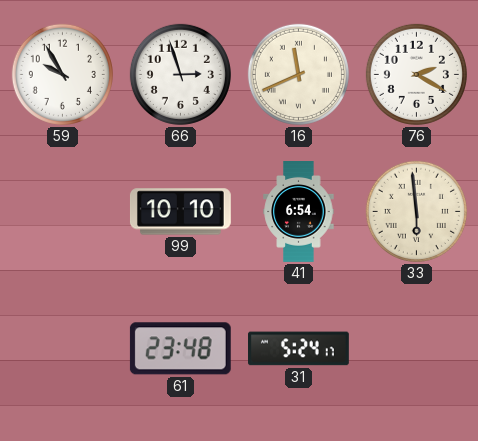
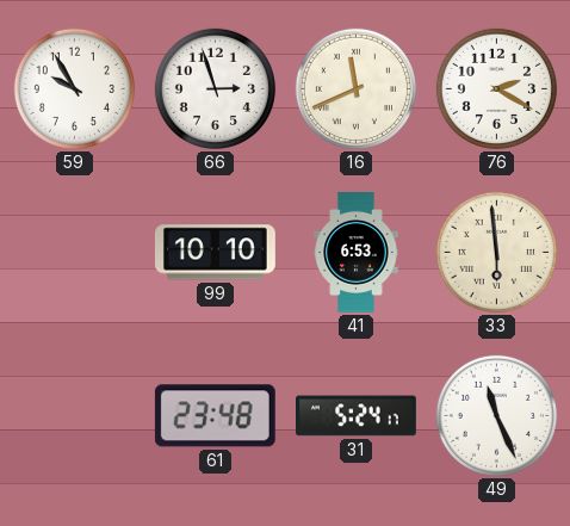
41: 6:54 -> 6:53 (357, 253)
49: none -> 11:26 (496, 415)
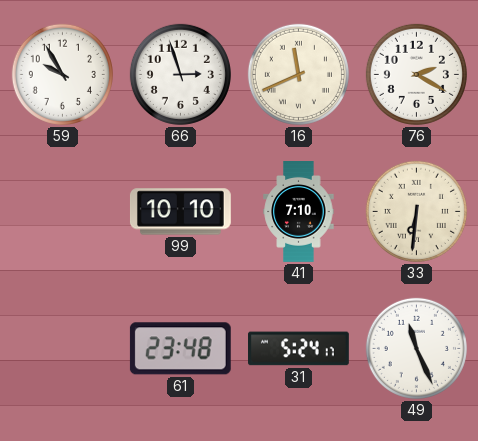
41: 6:53 -> 7:10 (299, 212)
33: 5:59 -> 6:31 (416, 211)
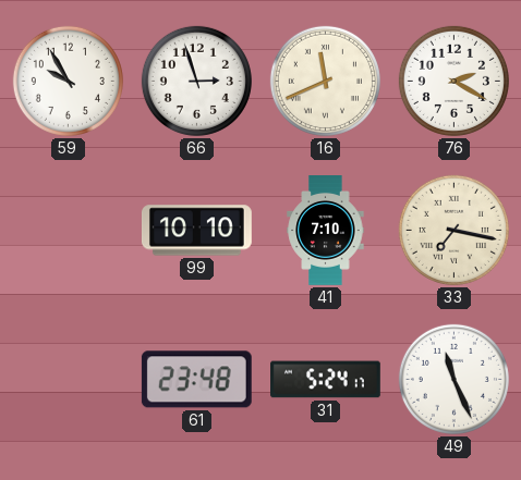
33: 6:31 -> 7:17 (453, 230)
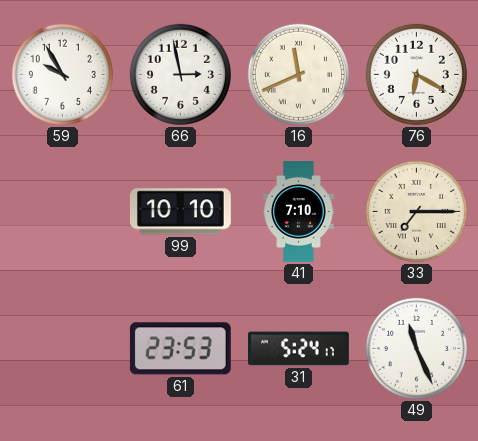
66: 2:57 -> 2:58 (180, 74)
76: 2:20 -> 6:20 (416, 74)
33: 7:17 -> 7:15 (416, 211)
61: 23:48 -> 23:53 (180, 349)
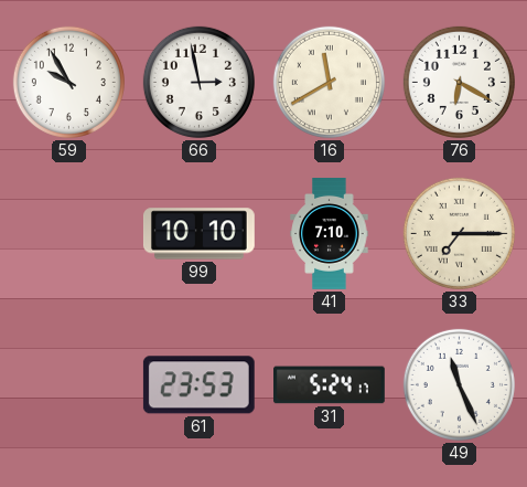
16: 11:41 -> 11:40 (329, 82)
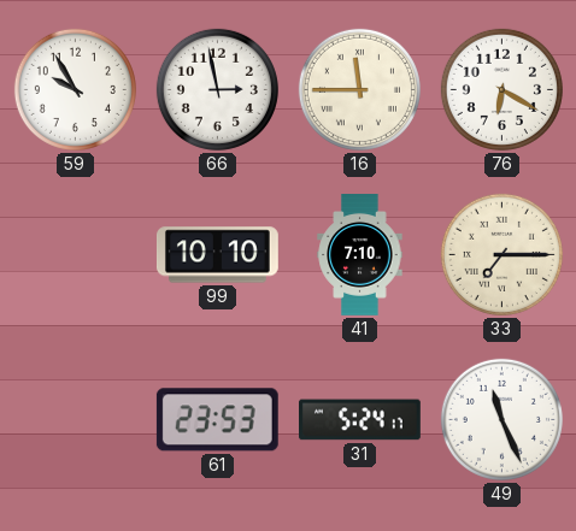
16: 11:40 -> 11:45 (359, 89)
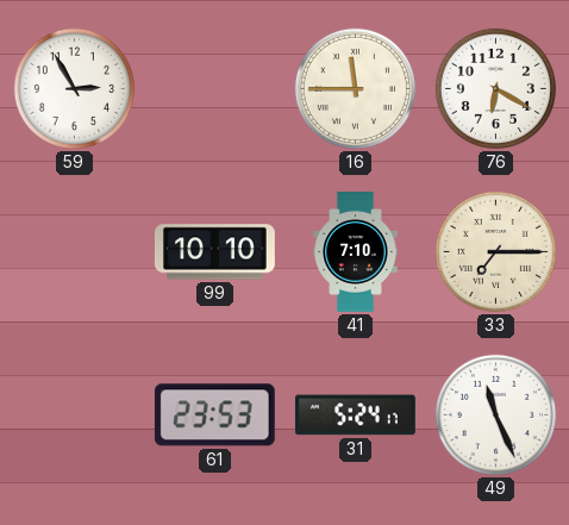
59: 9:55 -> 2:55 (74, 88)
66: 2:58 -> none (217, 89)
